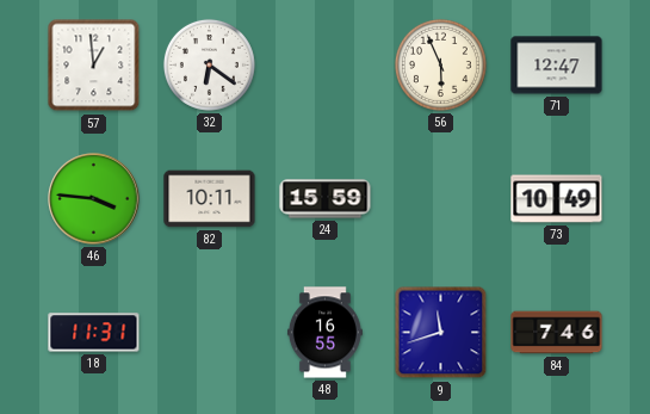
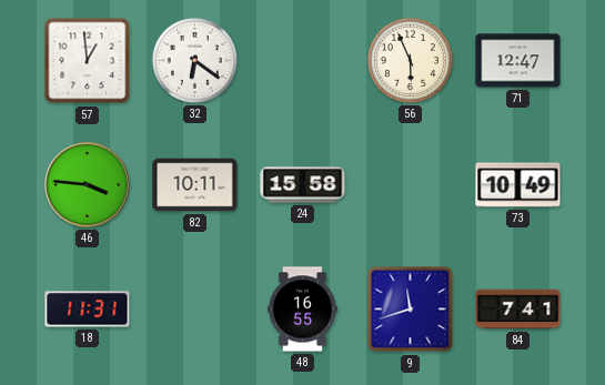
24: 15:59 -> 15:58 (303, 185)
84: 7:46 -> 7:41 (518, 310)
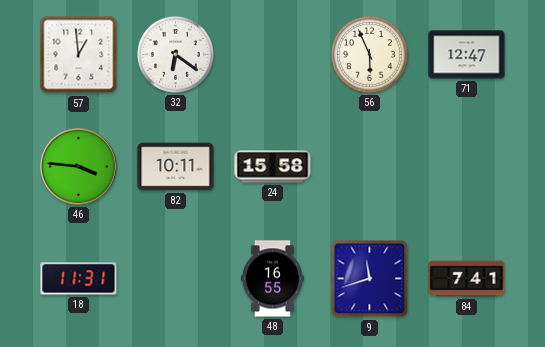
73: 10:49 -> none (518, 185)
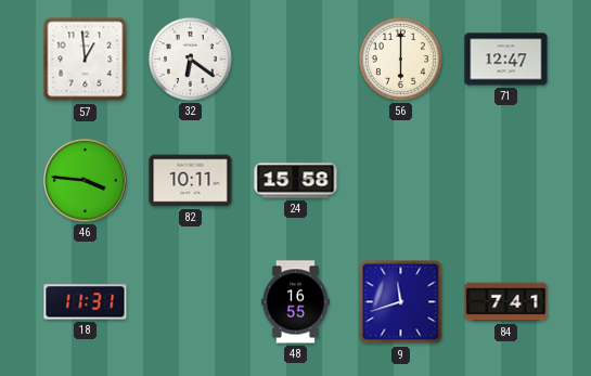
56: 5:56 -> 6:00 (400, 59)
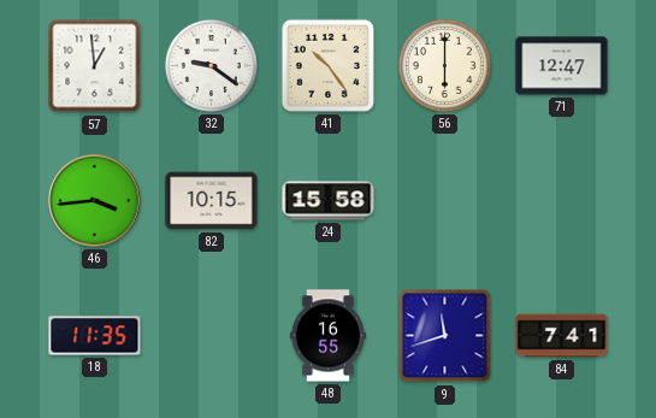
32: 6:21 -> 9:21 (211, 65)
41: none -> 10:24 (327, 65)
46: 3:46 -> 3:44 (95, 201)
82: 10:11 -> 10:15 (212, 201)
18: 11:31 -> 11:35 (95, 336)
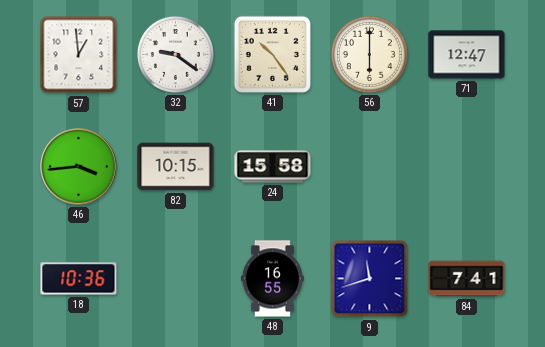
18: 11:35 -> 10:36 (79, 279)
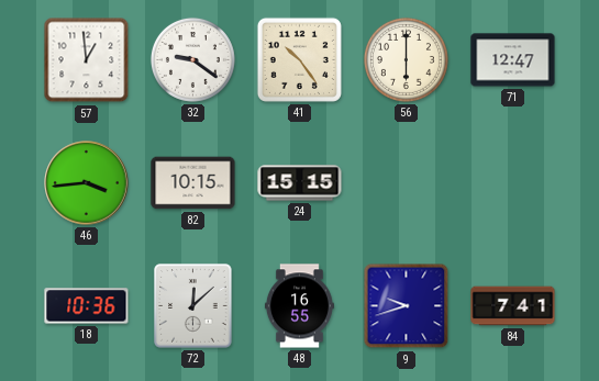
24: 15:58 -> 15:15 (300, 183)
72: none -> 12:08 (193, 306)
9: 11:42 -> 9:42 (407, 306)
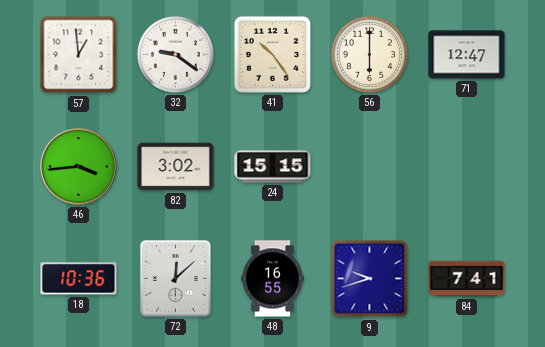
82: 10:15 -> 3:02 (176, 167)
